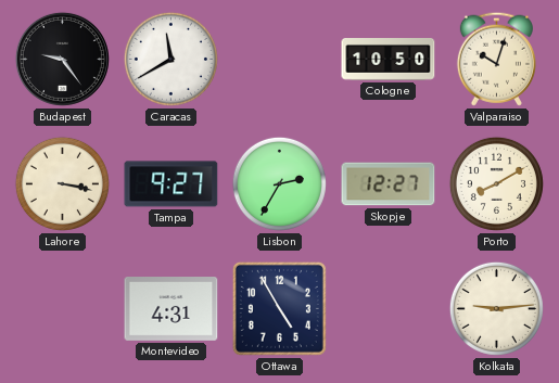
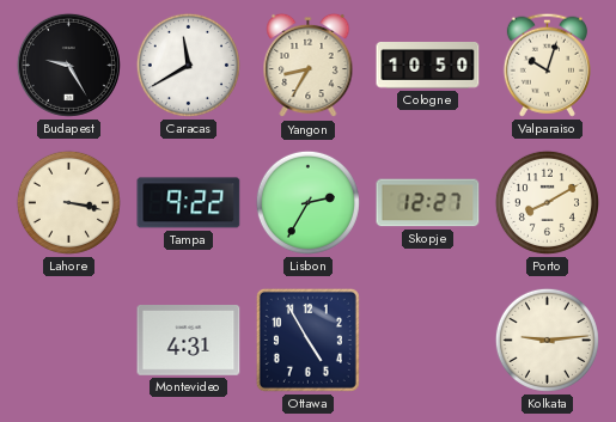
Budapest: 9:24 -> 9:25 (68, 65)
Yangon: none -> 8:35 (309, 66)
Tampa: 9:27 -> 9:22 (189, 203)
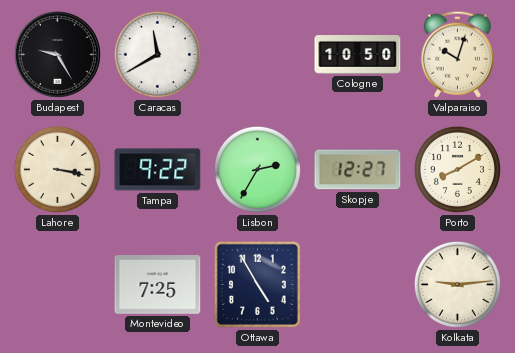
Yangon: 8:35 -> none (309, 66)
Montevideo: 4:31 -> 7:25 (158, 285)
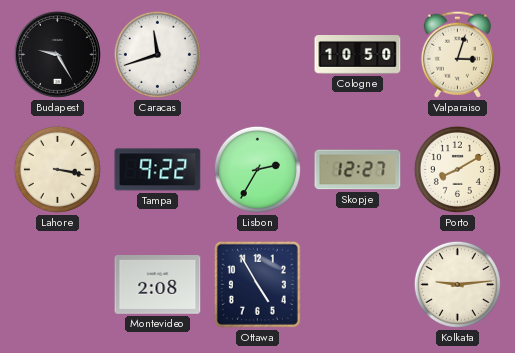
Caracas: 11:40 -> 11:42 (157, 54)
Valparaiso: 10:03 -> 3:03 (457, 54)
Montevideo: 7:25 -> 2:08 (158, 285)
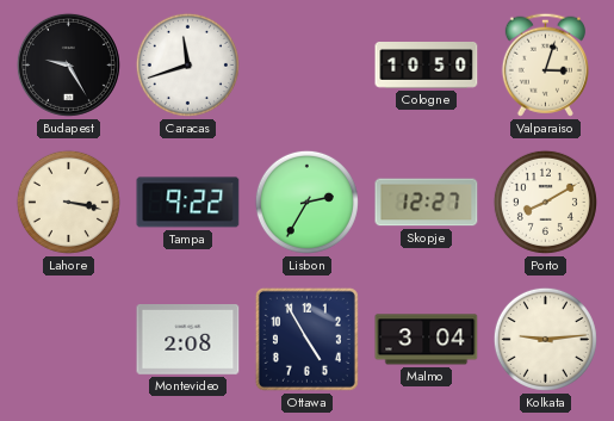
Malmo: none -> 3:04 (427, 340)
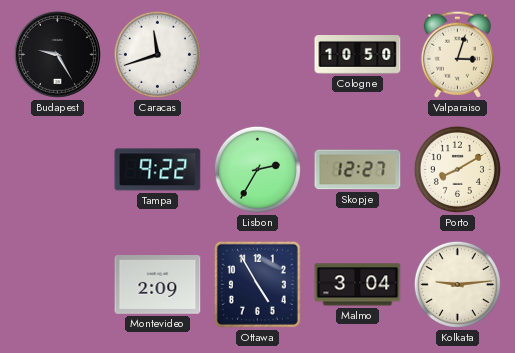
Lahore: 3:17 -> none (68, 202)
Montevideo: 2:08 -> 2:09 (158, 285)
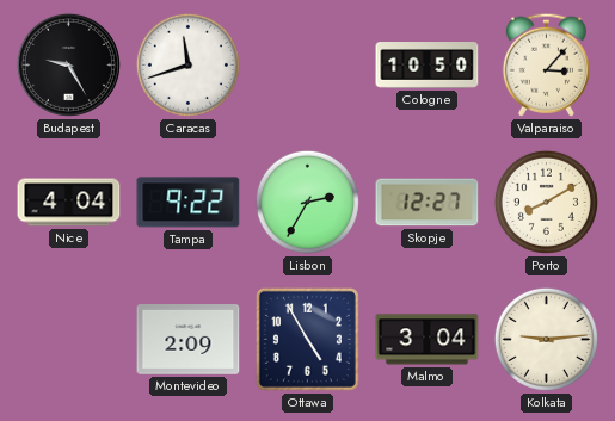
Valparaiso: 3:03 -> 3:07 (546, 64)
Nice: none -> 4:04 (69, 203)
